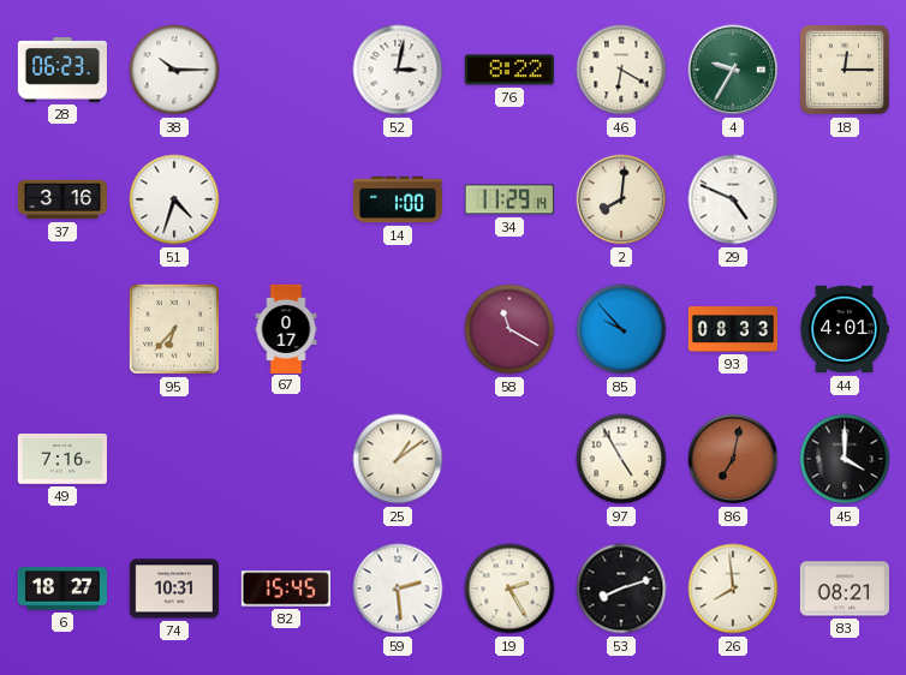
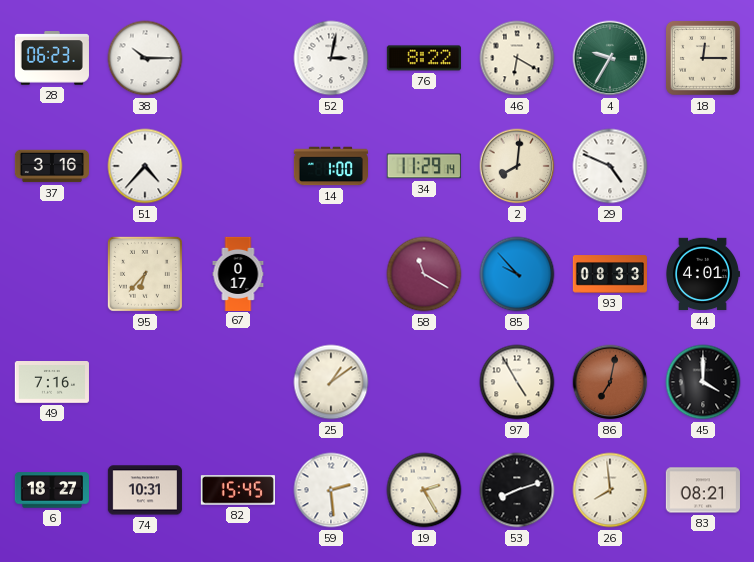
51: 4:33 -> 4:37 (145, 166)
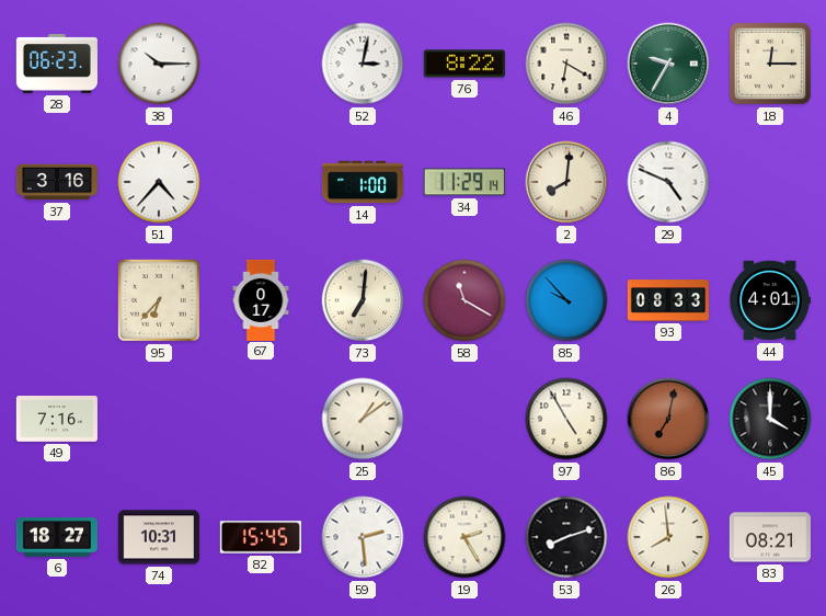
73: none -> 7:01 (363, 300)
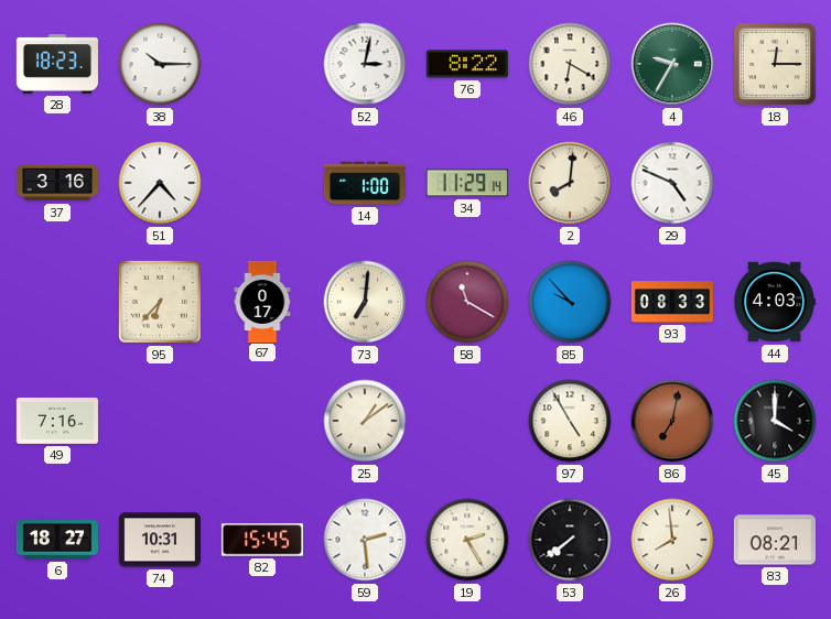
28: 06:23 -> 18:23 (57, 64)
44: 4:01 -> 4:03 (775, 302)
53: 8:12 -> 7:39 (570, 540)
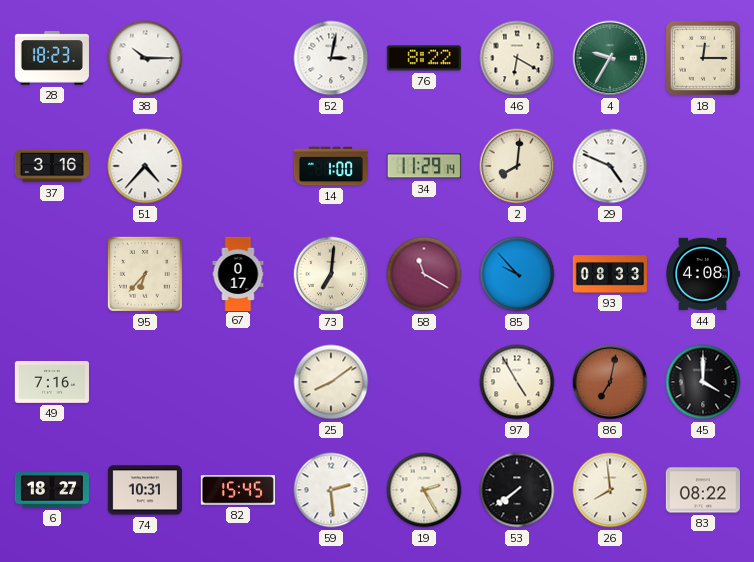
44: 4:03 -> 4:08 (703, 274)
25: 1:09 -> 8:09 (331, 382)
83: 08:21 -> 08:22 (703, 490)
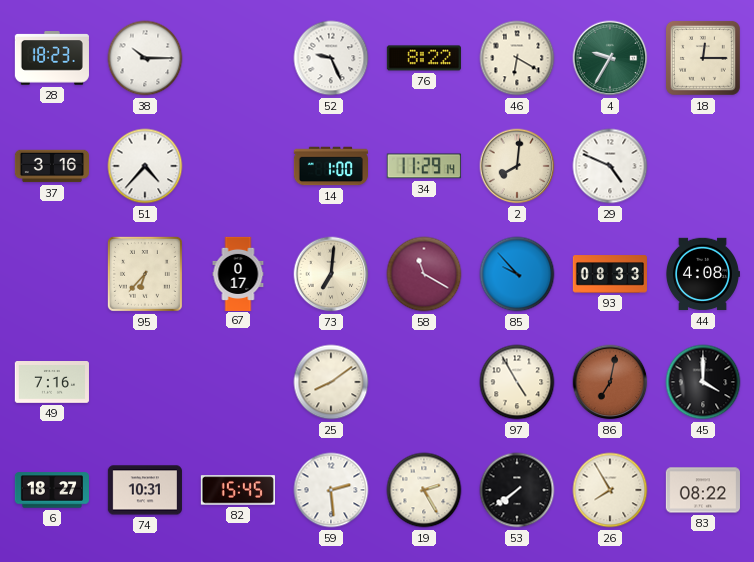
52: 3:02 -> 9:26 (331, 58)
26: 7:59 -> 7:55 (610, 490)
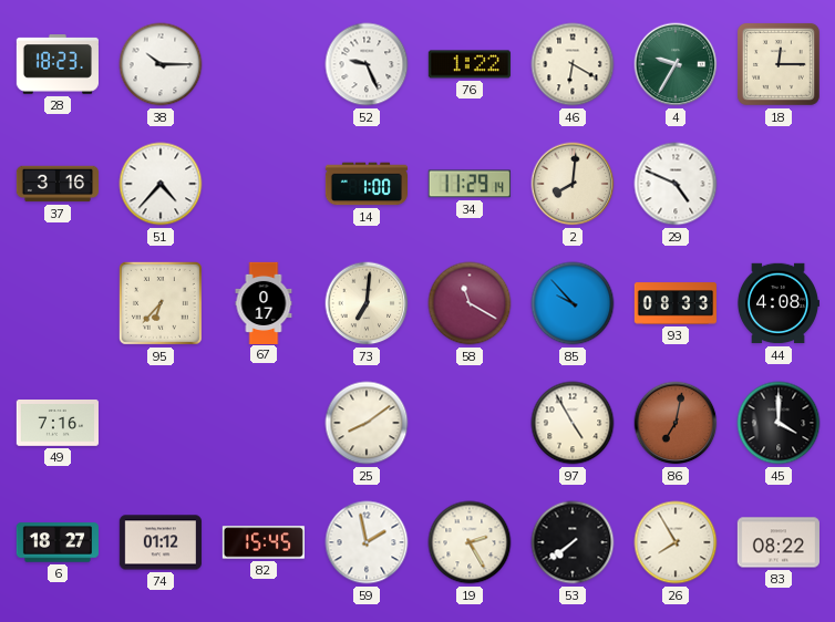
76: 8:22 -> 1:22 (470, 64)
74: 10:31 -> 01:12 (161, 542)
59: 2:29 -> 1:58 (367, 542)
